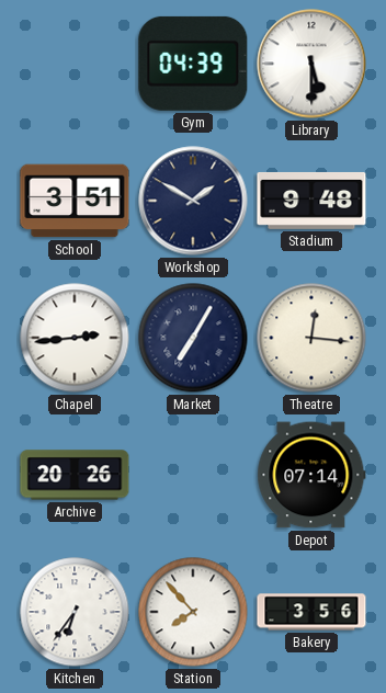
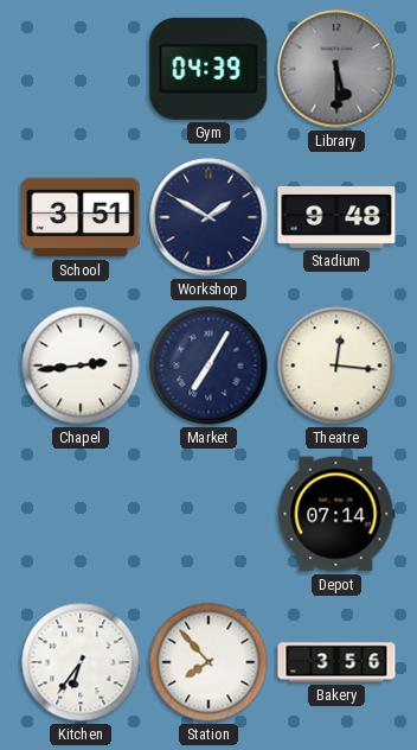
Library dial: white -> grey (336, 69)
Archive: 20:26 -> none (75, 475)
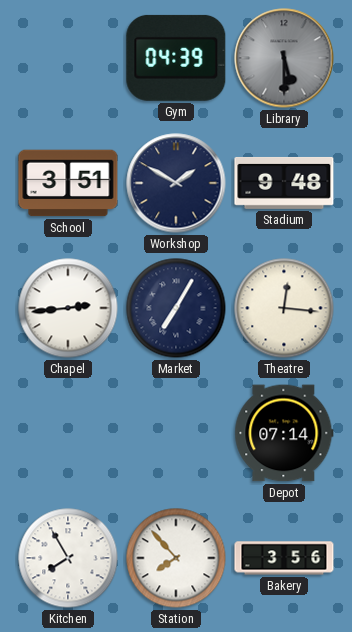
Kitchen: 6:36 -> 7:55 (68, 558)
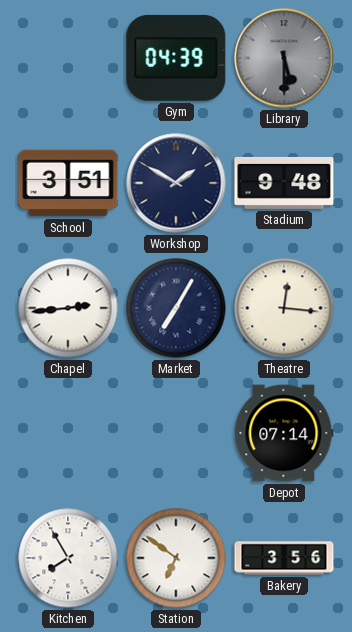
Station: 7:53 -> 6:51 (176, 558)
